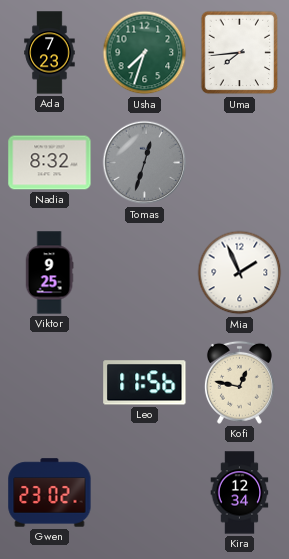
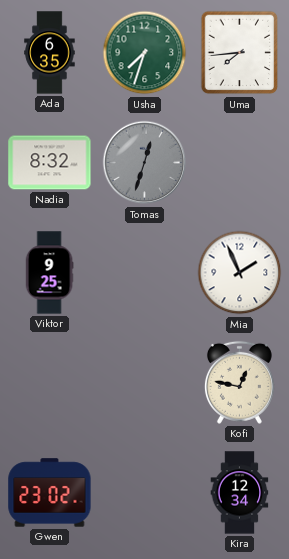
Ada: 7:23 -> 6:35 (50, 53)
Leo: 11:56 -> none (145, 383)
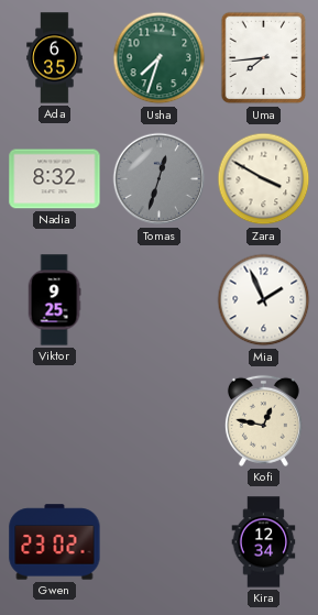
Zara: none -> 3:50 (264, 179)
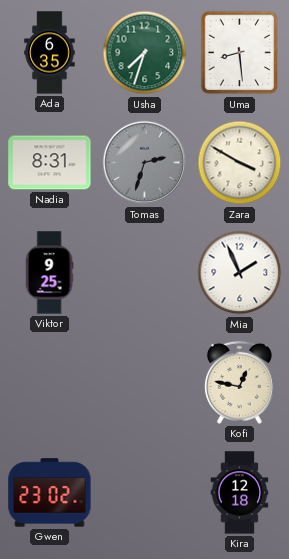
Uma: 7:44 -> 8:29 (240, 53)
Nadia: 8:32 -> 8:31 (50, 163)
Tomas: 12:33 -> 2:33 (145, 163)
Kira: 12:34 -> 12:18 (240, 493)
